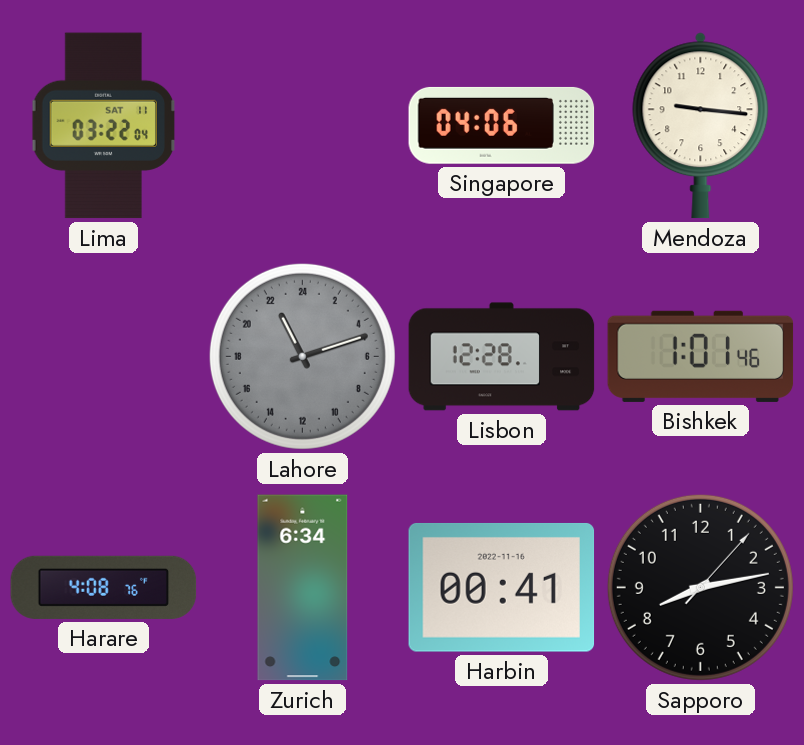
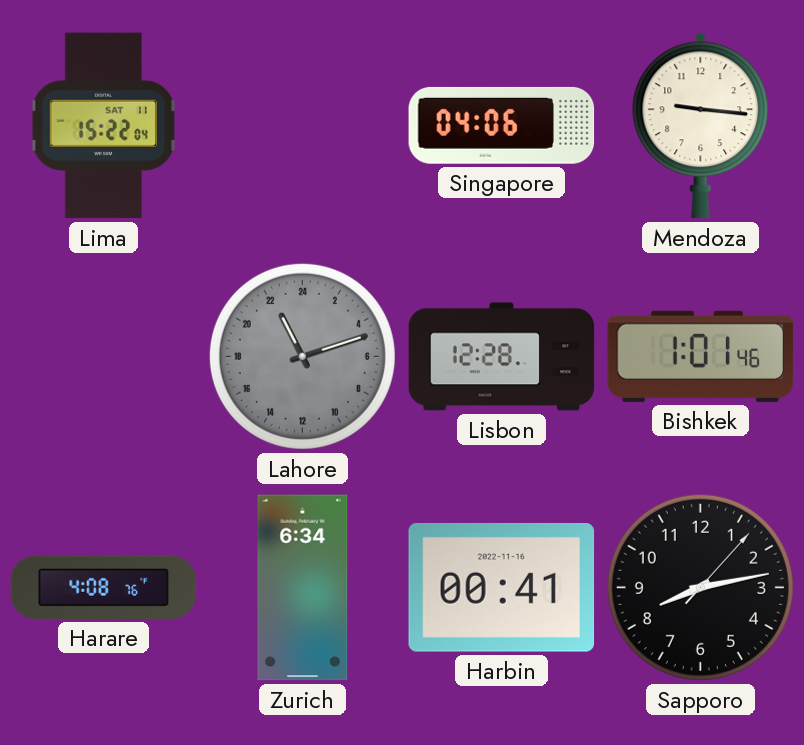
Lima: 03:22 -> 15:22 (104, 126)
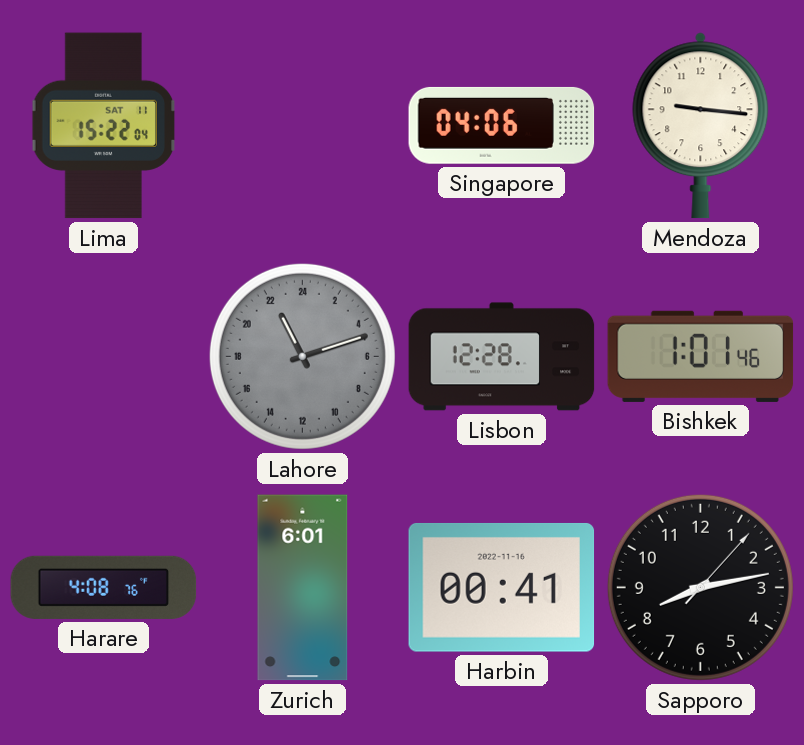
Zurich: 6:34 -> 6:01 (303, 588)
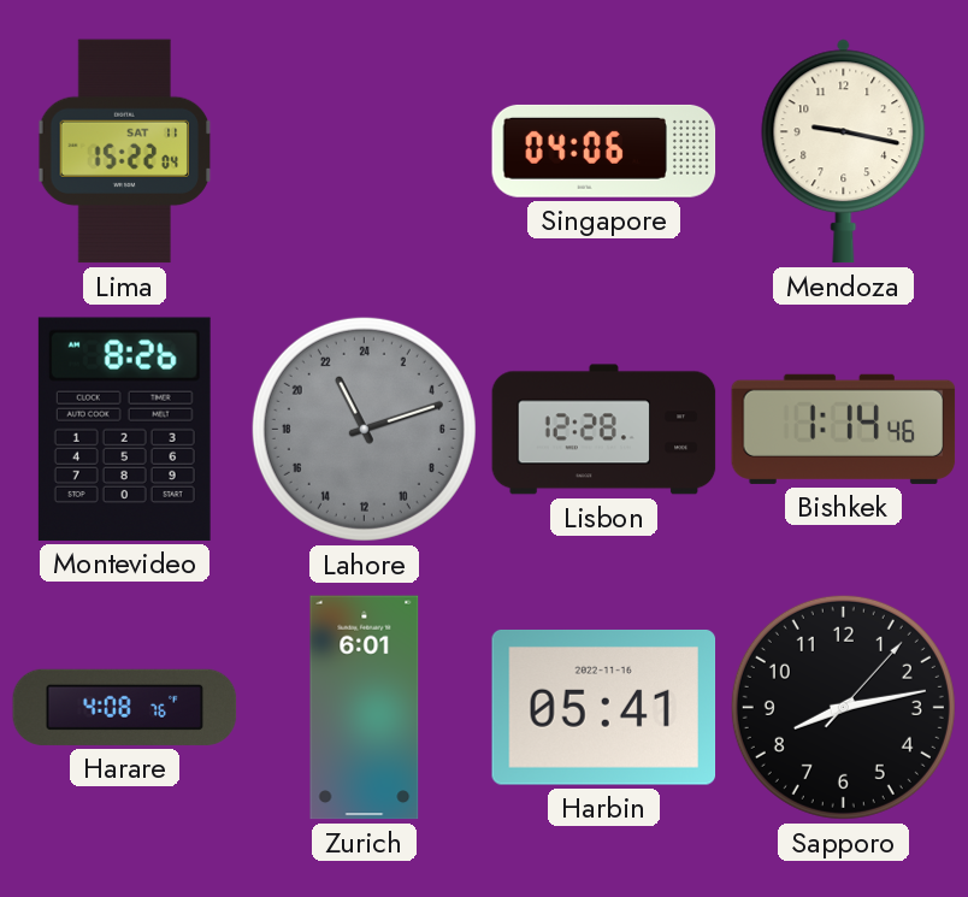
Mendoza: 9:16 -> 9:17 (844, 152)
Montevideo: none -> 8:26 (124, 429)
Bishkek: 1:01 -> 1:14 (844, 429)
Harbin: 00:41 -> 05:41 (604, 708)
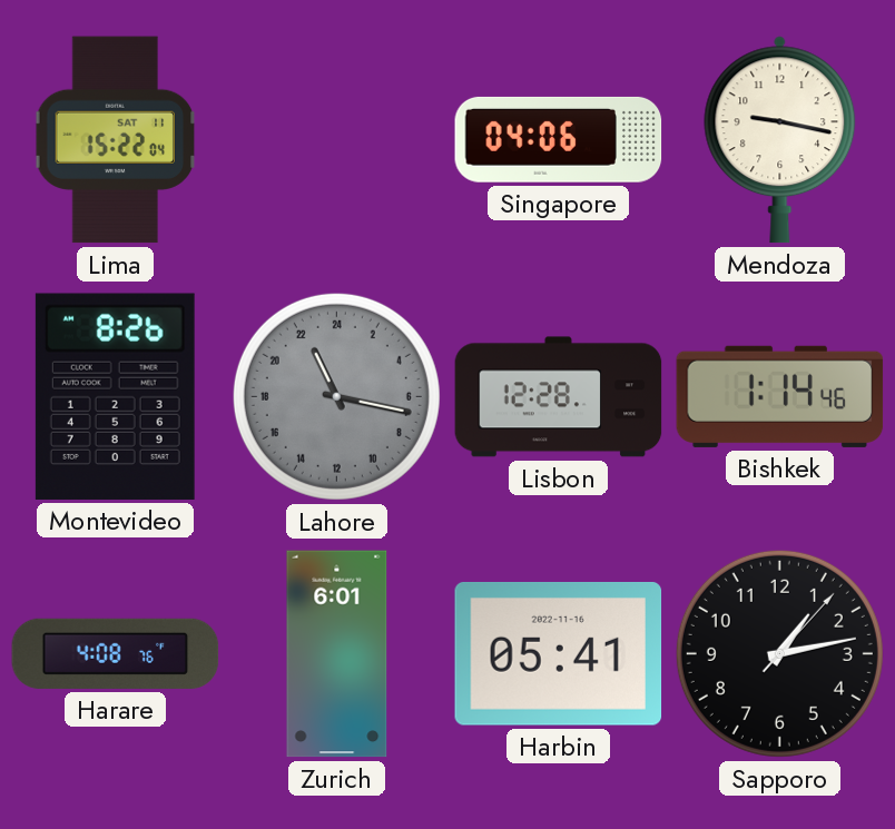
Lahore: 22:12 -> 22:17 (336, 396)
Sapporo: 8:13 -> 1:13 (779, 653)
